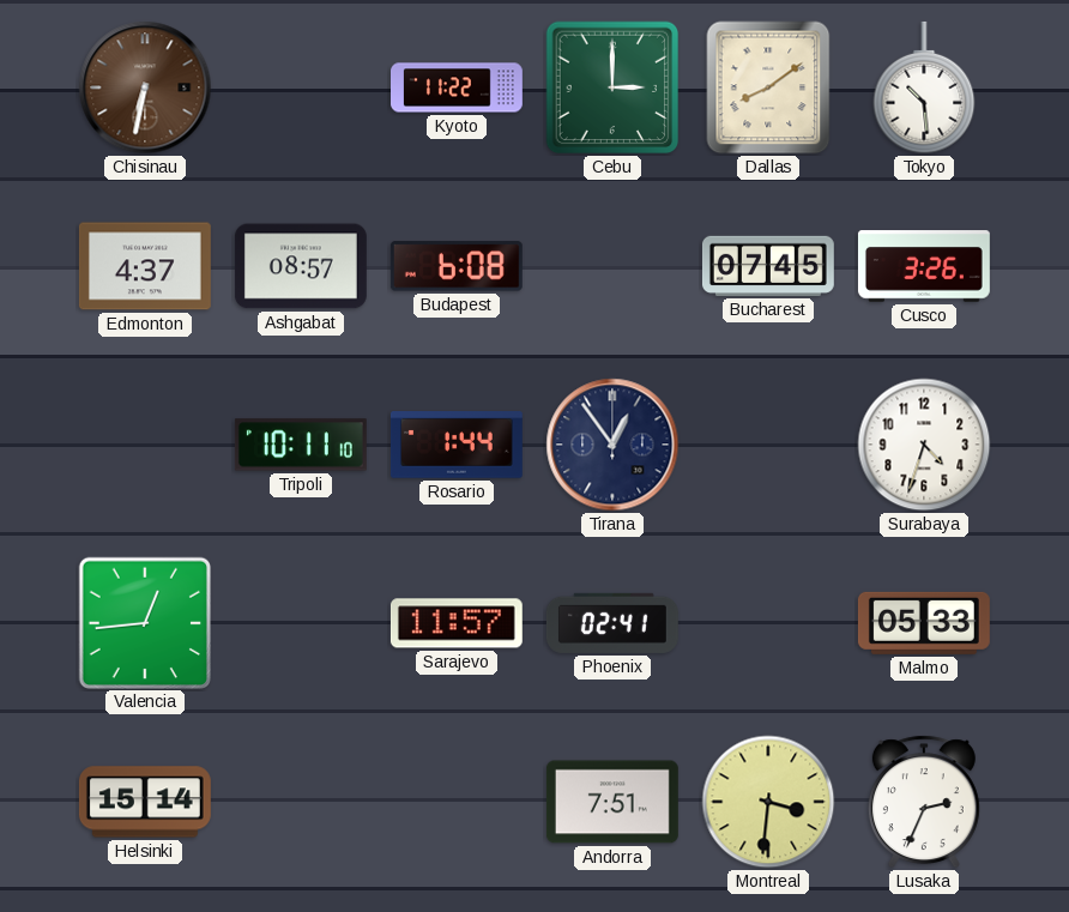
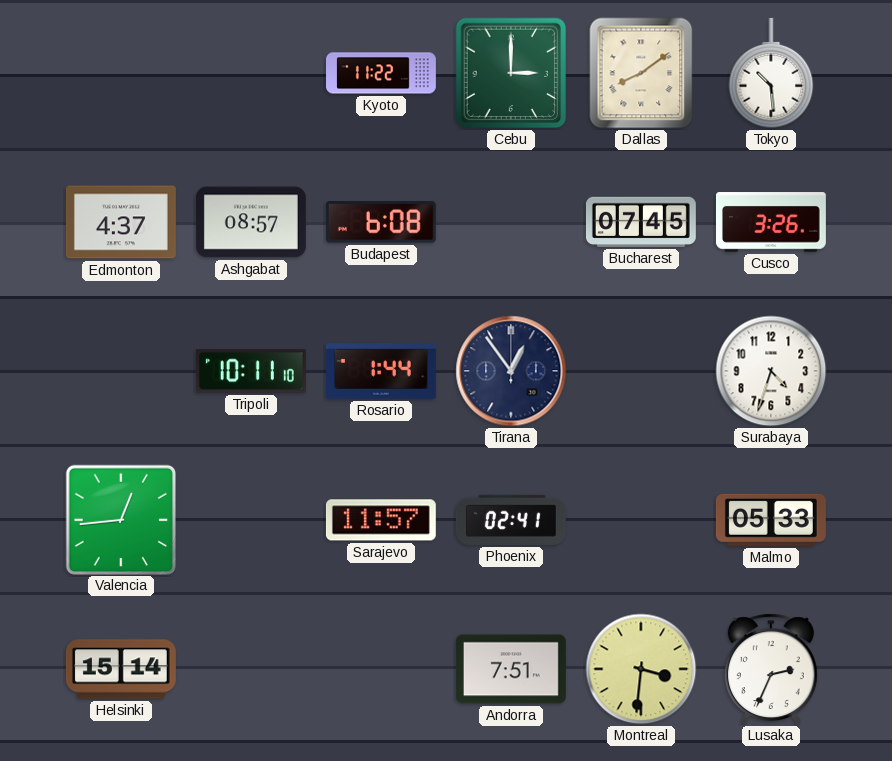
Chisinau: 6:32 -> none (145, 87)
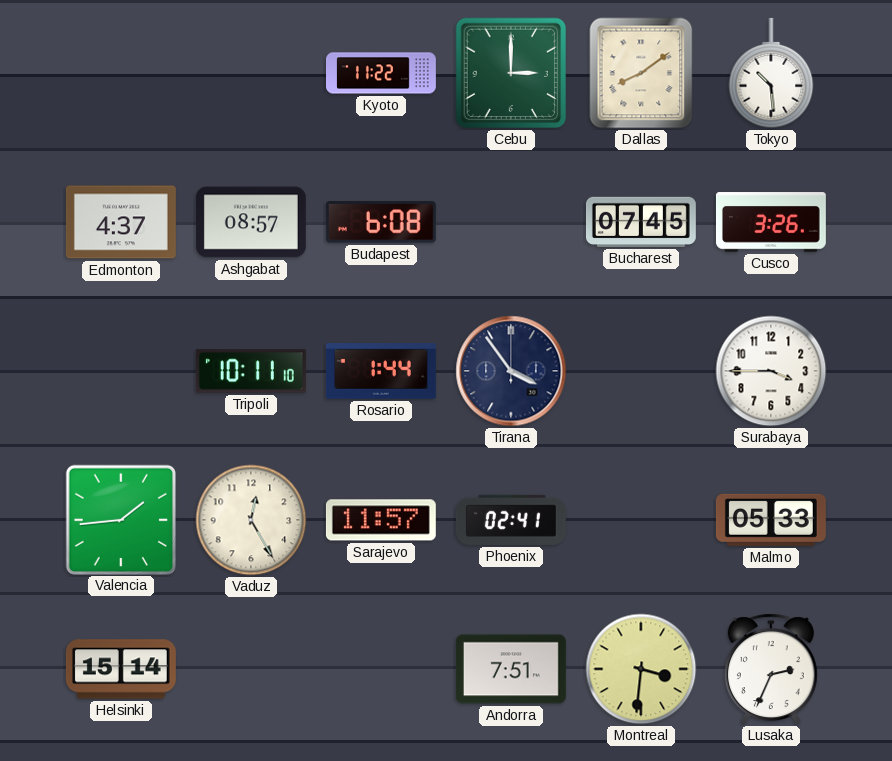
Tirana: 12:54 -> 3:54 (511, 371)
Surabaya: 4:33 -> 3:45 (771, 371)
Valencia: 12:44 -> 1:44 (120, 519)
Vaduz: none -> 12:25 (251, 520)
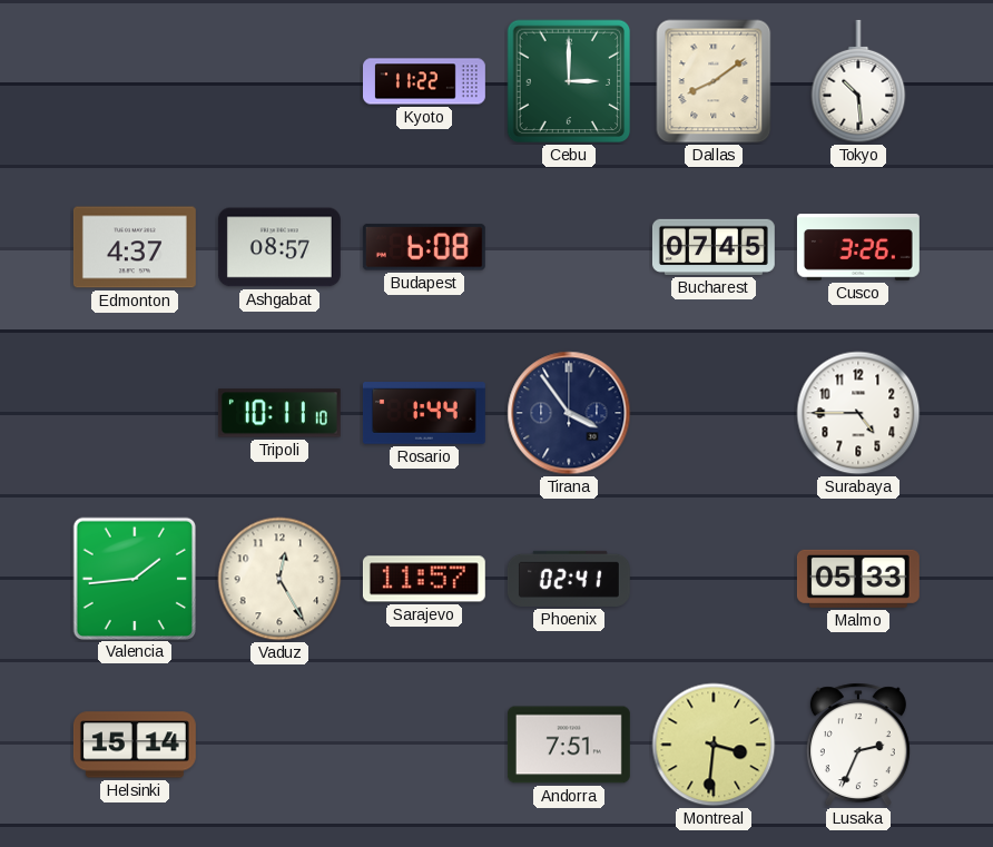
Surabaya: 3:45 -> 4:45 (858, 413)
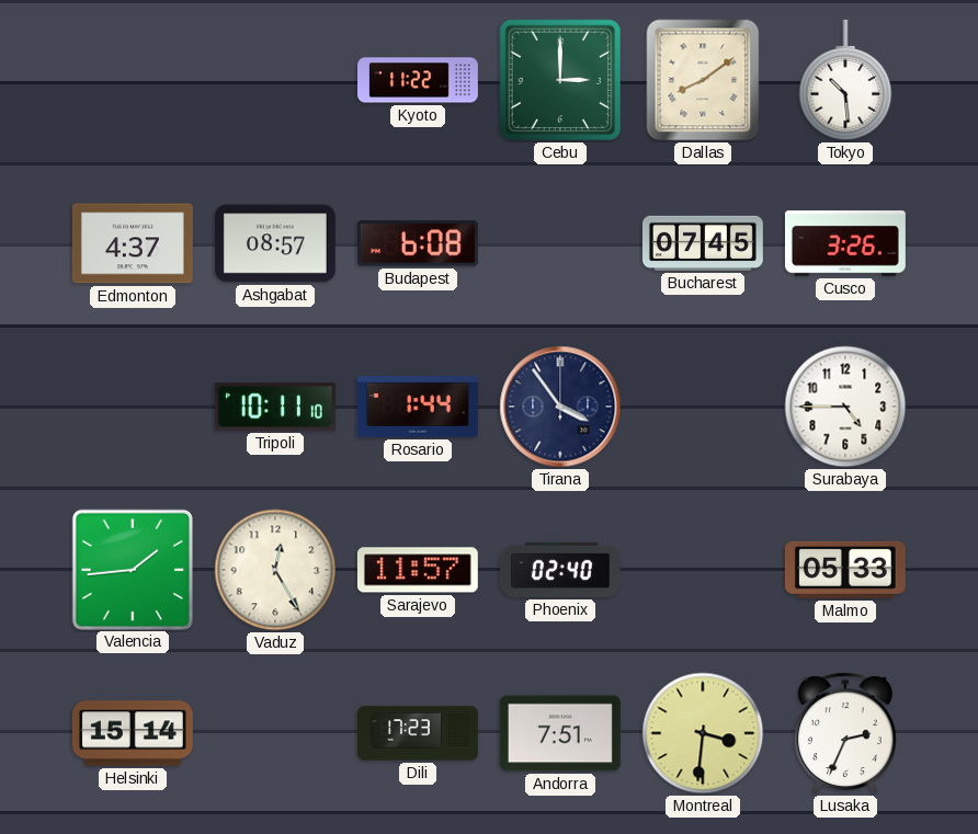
Phoenix: 02:41 -> 02:40 (560, 570)
Dili: none -> 17:23 (419, 733)
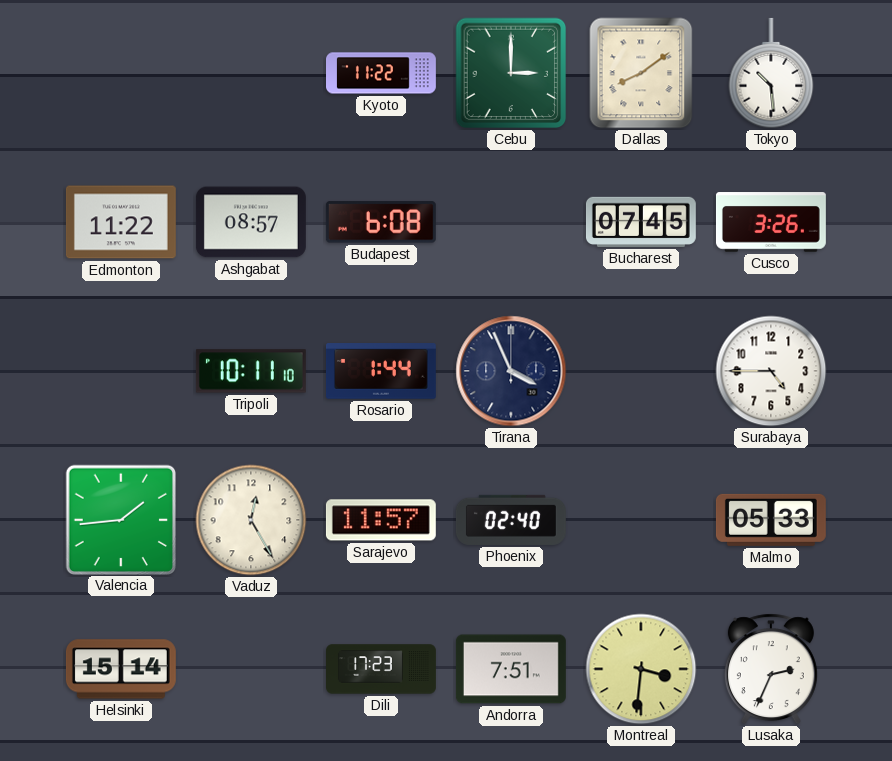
Edmonton: 4:37 -> 11:22 (121, 222)
Tirana: 3:54 -> 3:56 (511, 371)
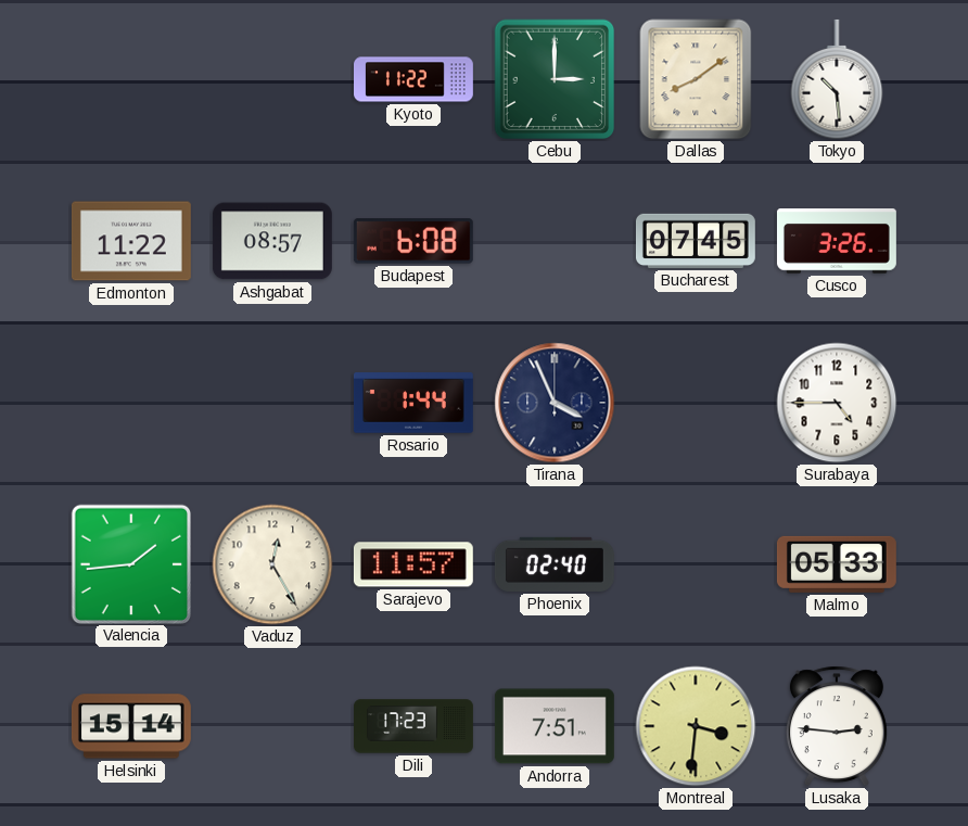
Tripoli: 10:11 -> none (251, 371)
Lusaka: 2:34 -> 2:46 (837, 726)
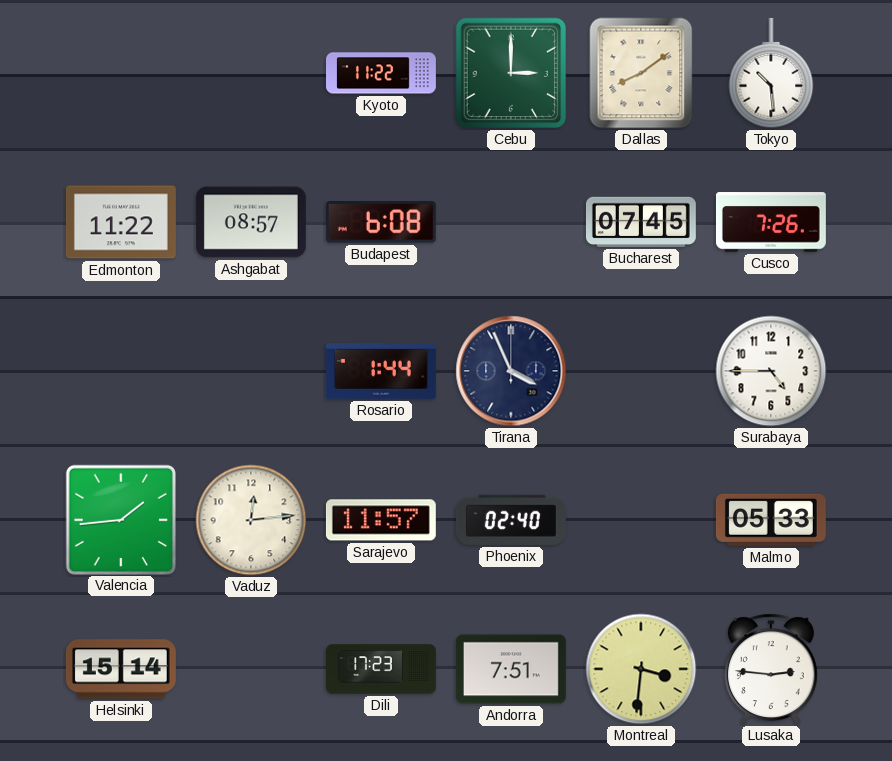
Cusco: 3:26 -> 7:26 (771, 222)
Vaduz: 12:25 -> 12:14 (251, 520)
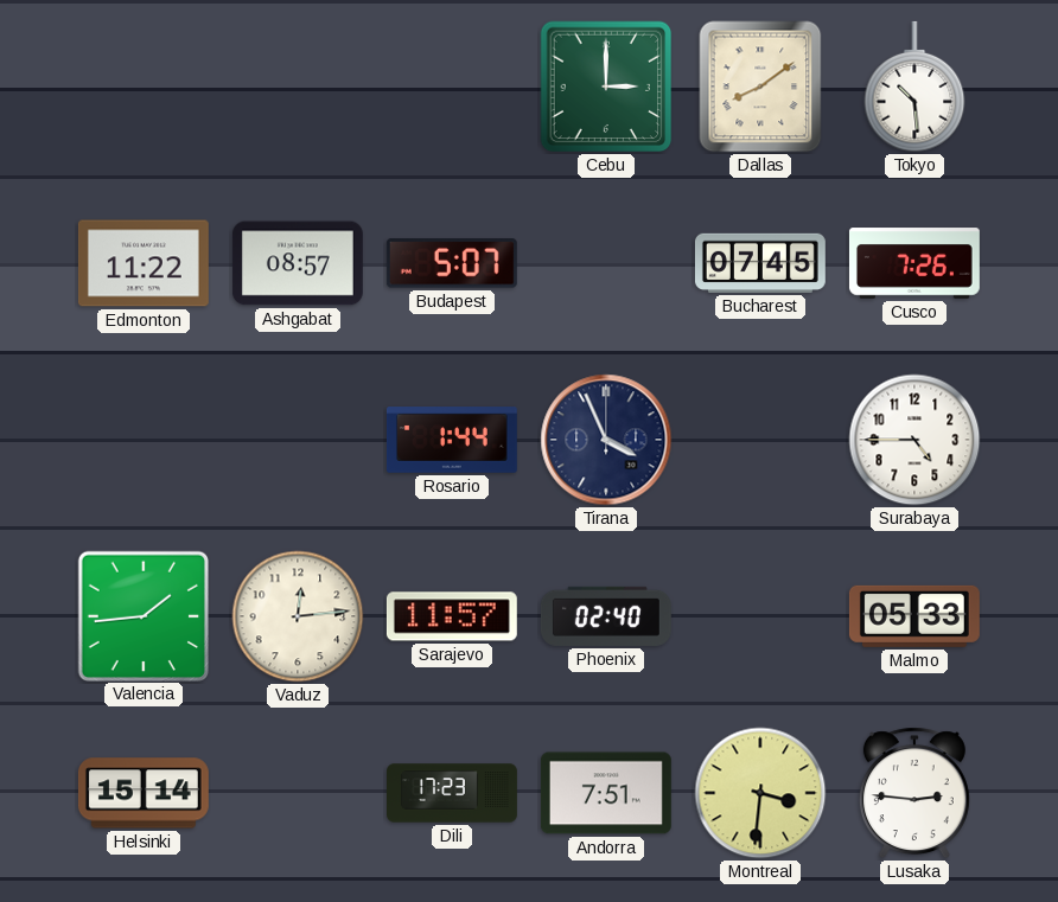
Kyoto: 11:22 -> none (382, 73)
Budapest: 6:08 -> 5:07 (452, 263)
